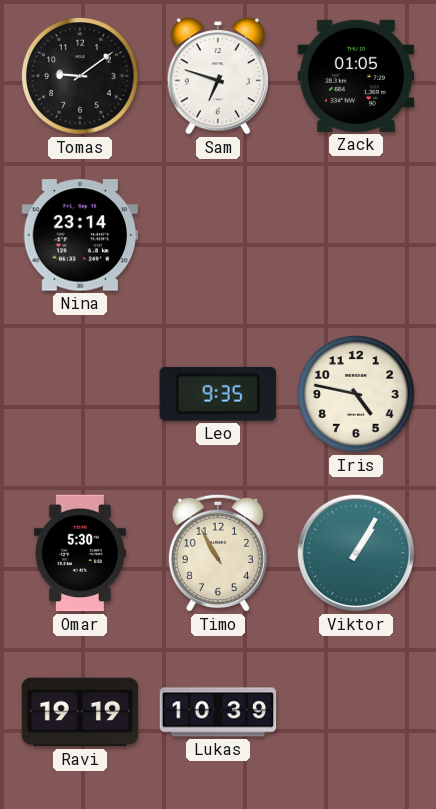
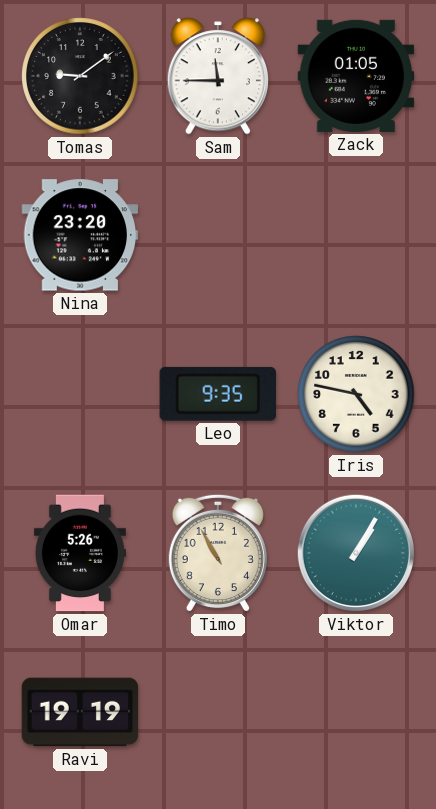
Sam: 6:48 -> 11:45 (218, 76)
Nina: 23:14 -> 23:20 (80, 235)
Omar: 5:30 -> 5:26 (80, 553)
Lukas: 10:39 -> none (218, 712)
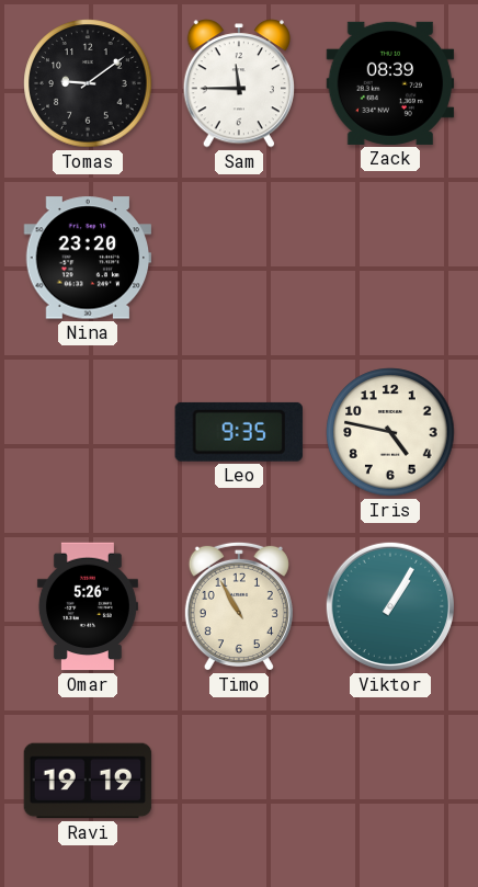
Zack: 01:05 -> 08:39 (390, 83)
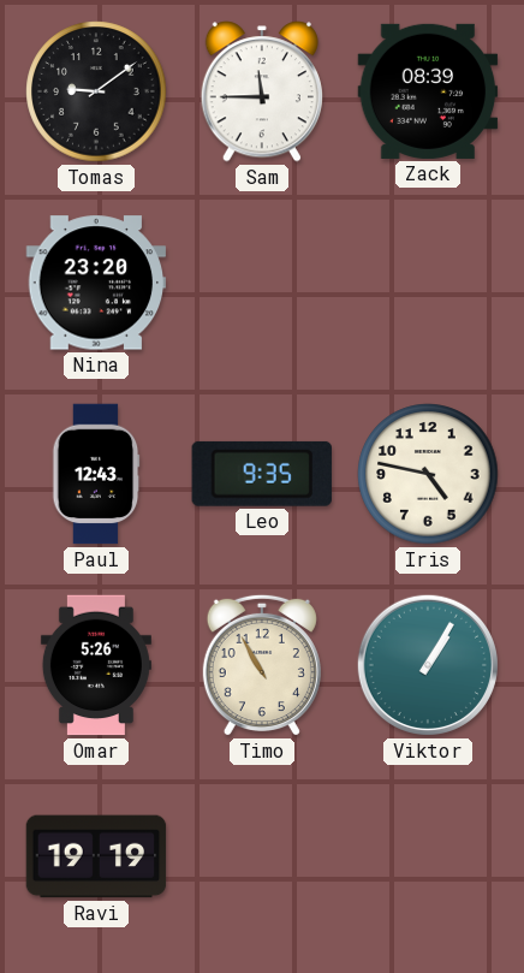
Paul: none -> 12:43 (96, 474)
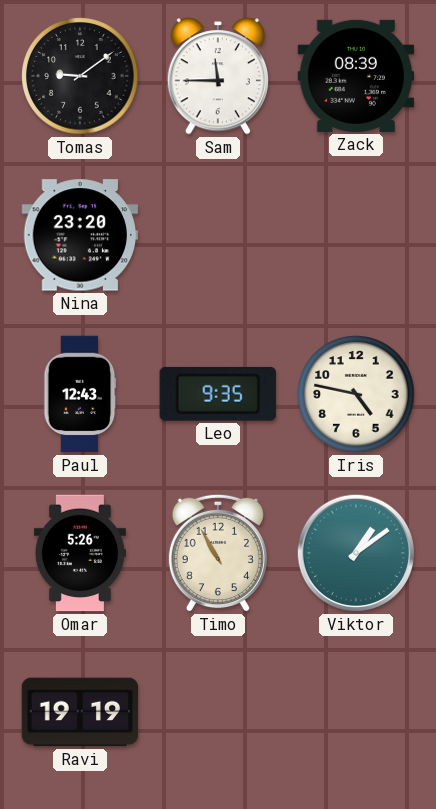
Viktor: 1:05 -> 1:09 (356, 553)
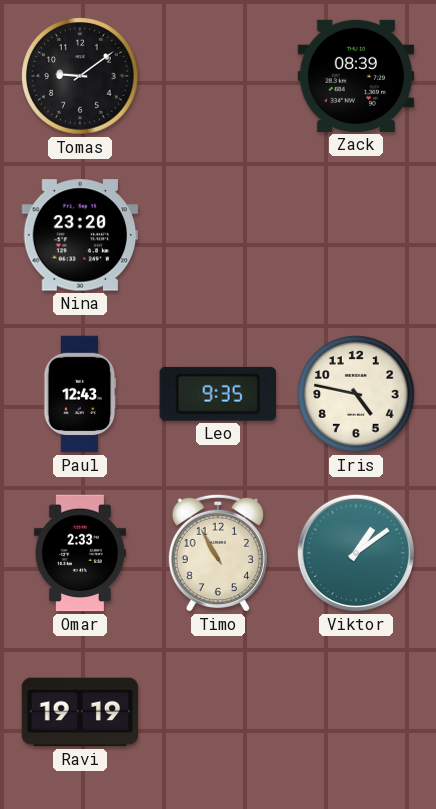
Sam: 11:45 -> none (218, 76)
Omar: 5:26 -> 2:33 (80, 553)
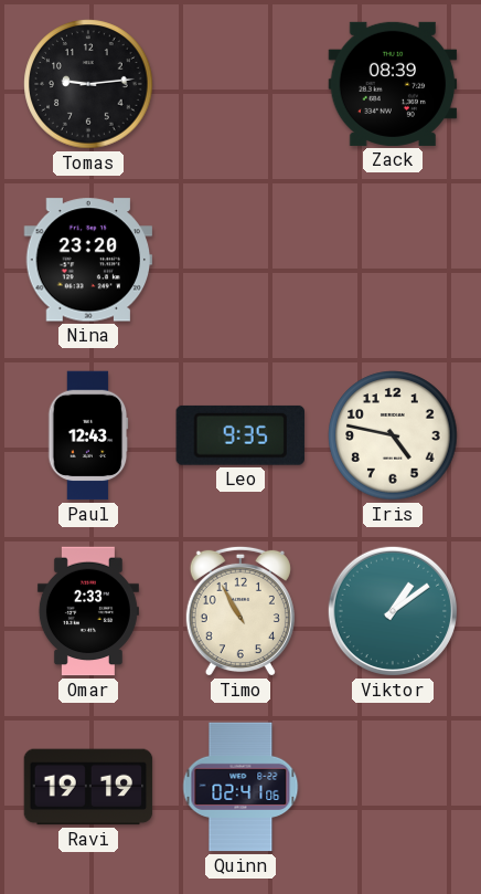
Tomas: 9:09 -> 9:14 (88, 84)
Quinn: none -> 02:41 (240, 787)
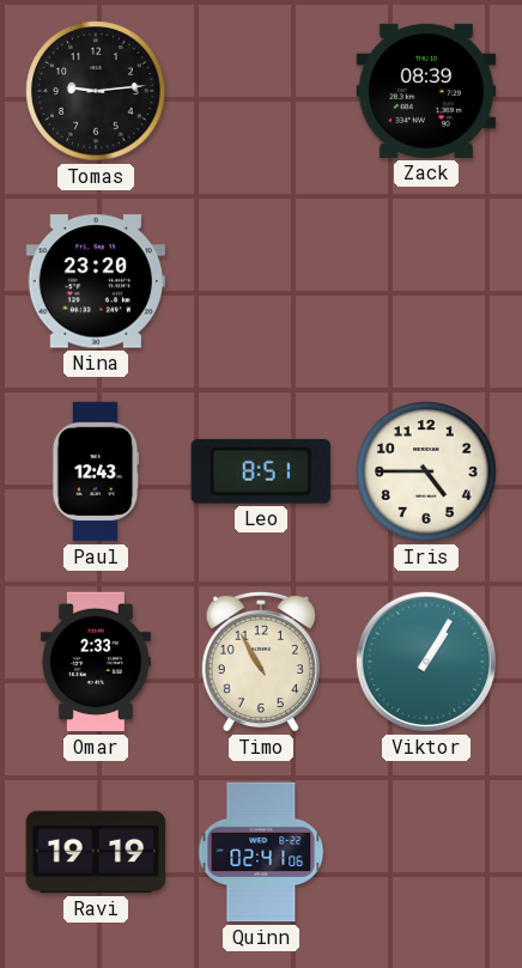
Leo: 9:35 -> 8:51 (261, 471)
Iris: 4:47 -> 4:45 (426, 471)
Viktor: 1:09 -> 1:05 (426, 662)
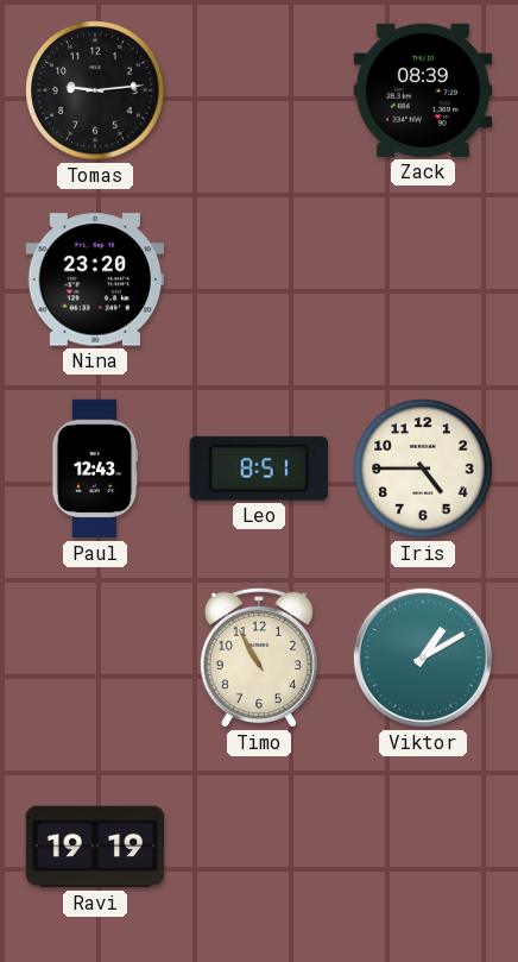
Omar: 2:33 -> none (96, 662)
Viktor: 1:05 -> 1:10 (423, 658)
Quinn: 02:41 -> none (261, 852)
